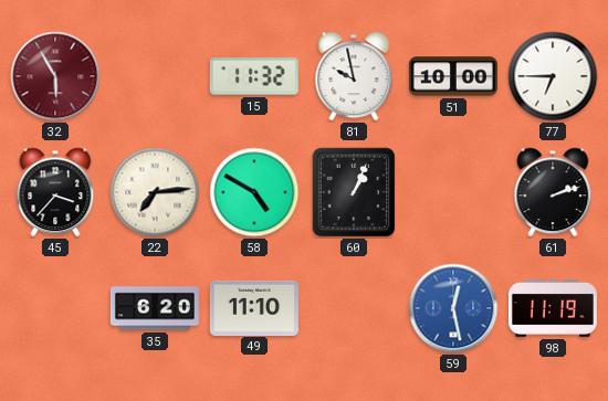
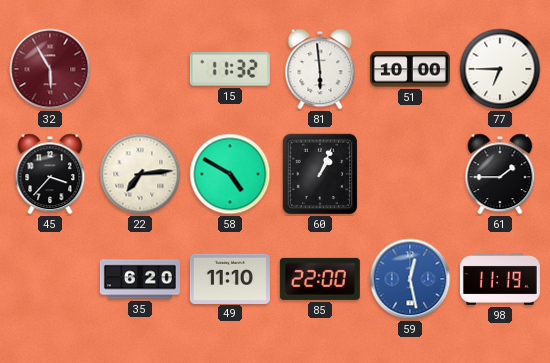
81: 9:58 -> 5:59 (320, 69)
61: 2:12 -> 1:45 (500, 174)
85: none -> 22:00 (320, 279)
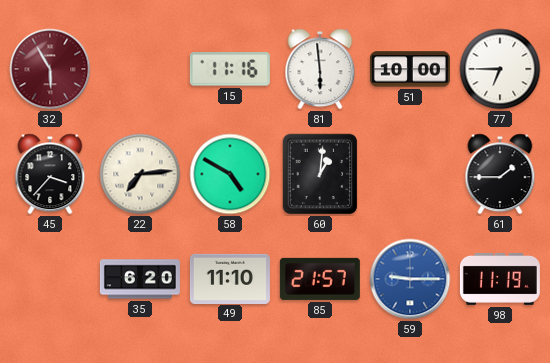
15: 11:32 -> 11:16 (230, 69)
60: 1:04 -> 1:01 (320, 174)
85: 22:00 -> 21:57 (320, 279)
59: 12:28 -> 9:15 (410, 279)
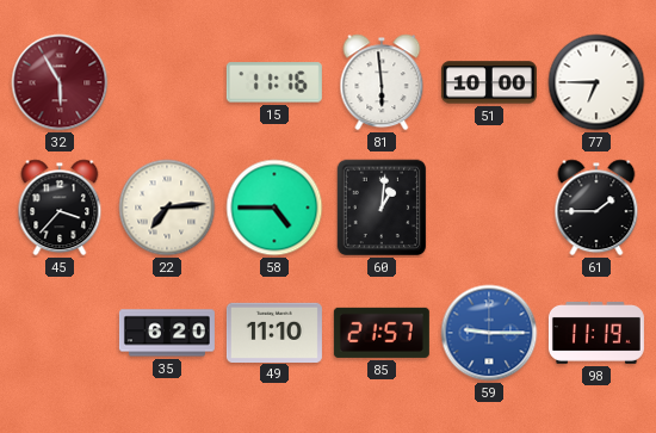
58: 4:50 -> 4:45 (274, 208)
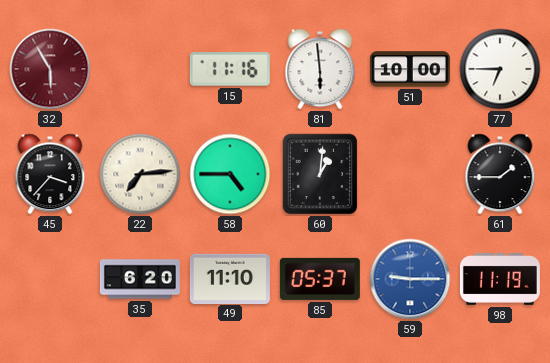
85: 21:57 -> 05:37 (320, 279)
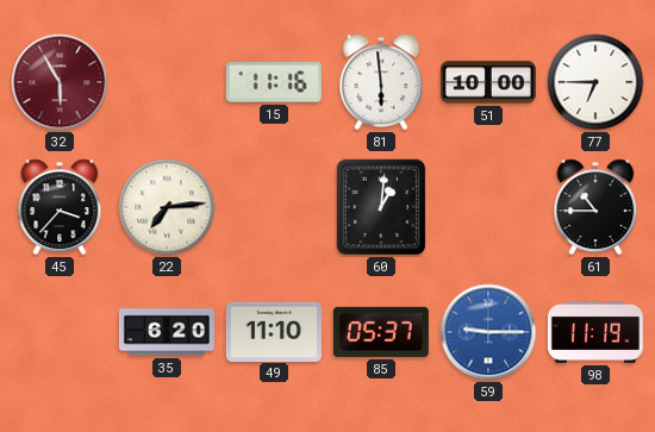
58: 4:45 -> none (230, 174)
61: 1:45 -> 10:45 (595, 207)
